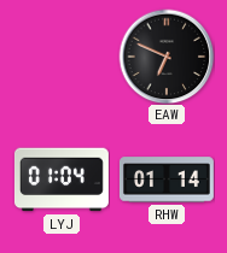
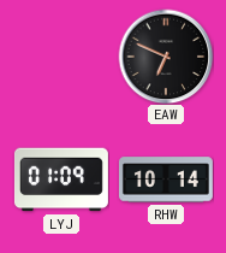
LYJ: 01:04 -> 01:09 (61, 180)
RHW: 01:14 -> 10:14 (166, 180)
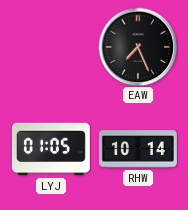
EAW: 6:49 -> 7:26 (138, 47)
LYJ: 01:09 -> 01:05 (51, 149)
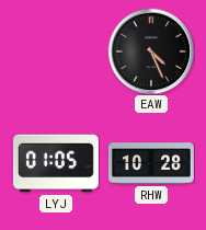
EAW: 7:26 -> 4:26 (151, 51)
RHW: 10:14 -> 10:28 (151, 163)
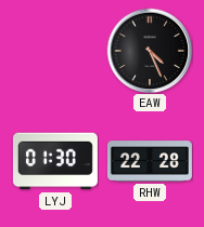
LYJ: 01:05 -> 01:30 (55, 161)
RHW: 10:28 -> 22:28 (150, 161)
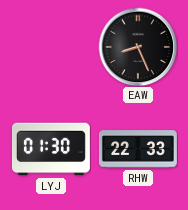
EAW: 4:26 -> 8:26 (138, 47)
RHW: 22:28 -> 22:33 (138, 149)
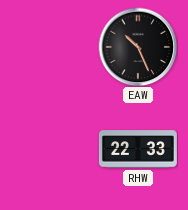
EAW: 8:26 -> 10:26 (138, 47)
LYJ: 01:30 -> none (51, 149)
